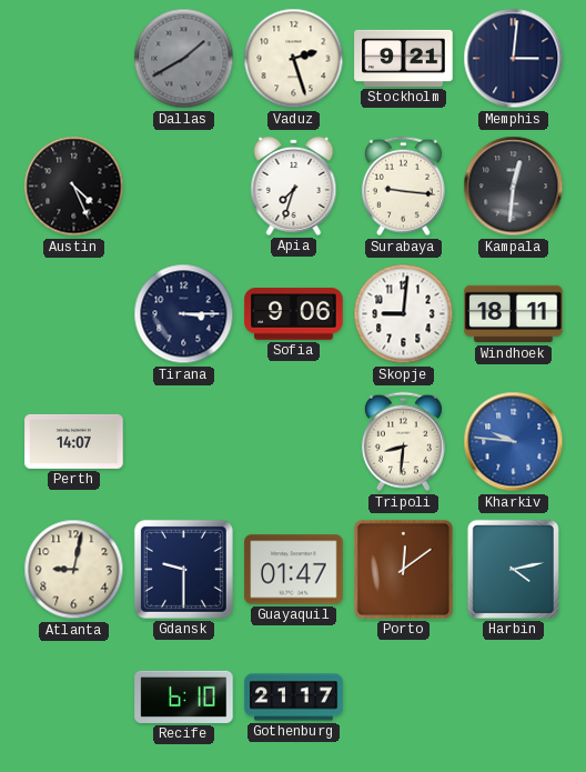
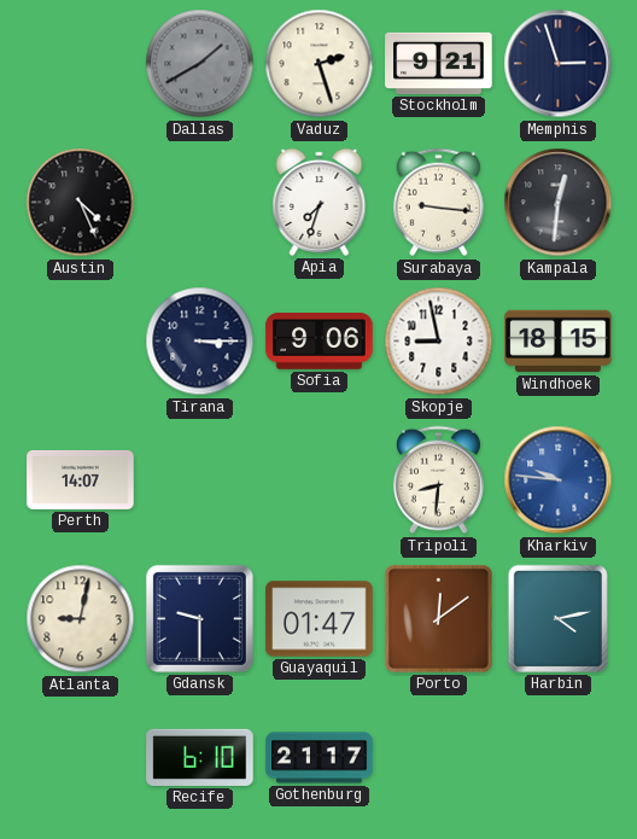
Memphis: 3:01 -> 2:57 (559, 64)
Skopje: 9:01 -> 8:58 (439, 342)
Windhoek: 18:11 -> 18:15 (559, 342)
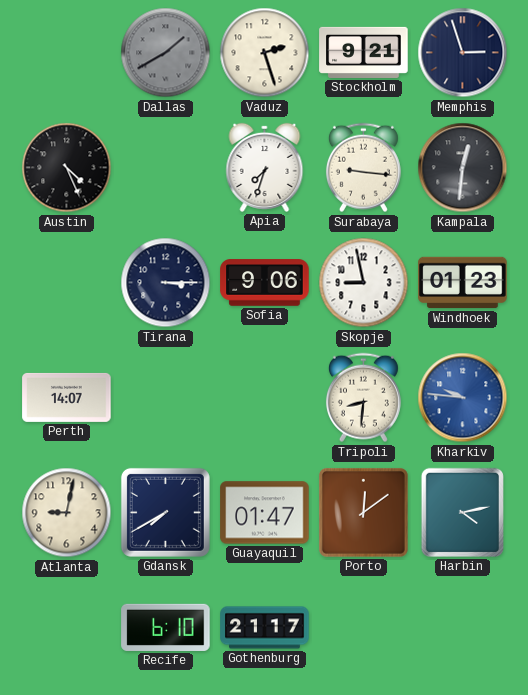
Windhoek: 18:15 -> 01:23 (463, 283)
Gdansk: 9:30 -> 7:40 (165, 512)
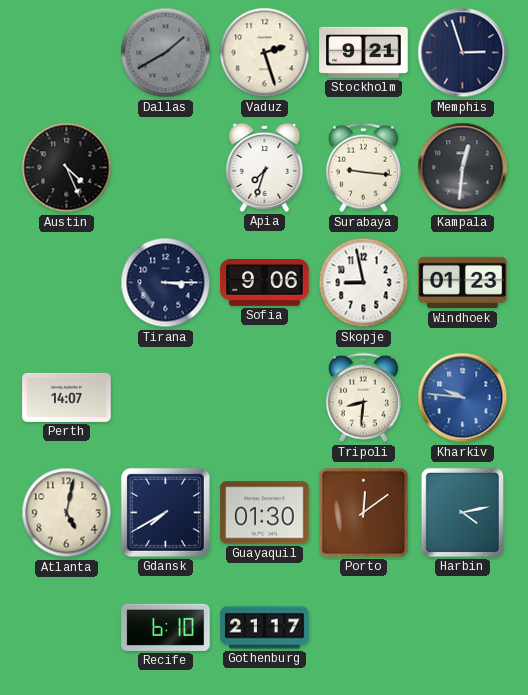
Atlanta: 9:02 -> 5:02 (67, 513)
Guayaquil: 01:47 -> 01:30 (265, 513)
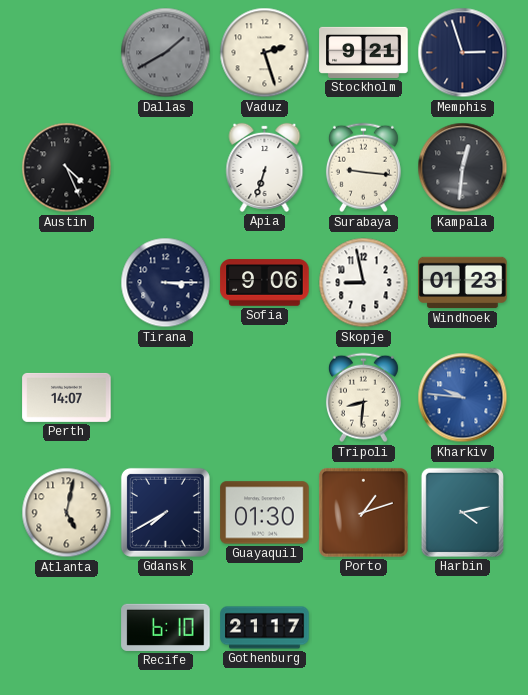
Apia: 7:33 -> 6:33 (265, 167)
Porto: 12:09 -> 1:12 (363, 512)
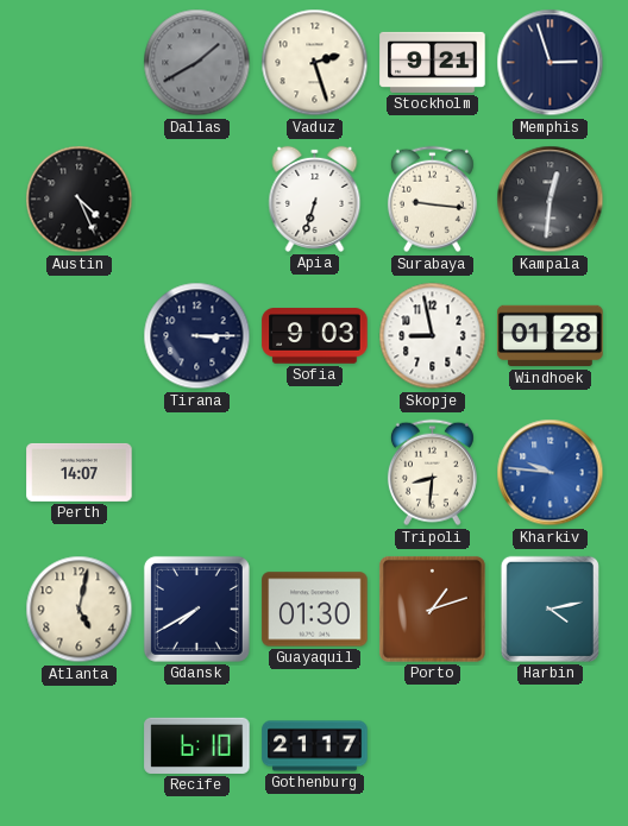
Sofia: 9:06 -> 9:03 (315, 336)
Windhoek: 01:23 -> 01:28 (551, 336)
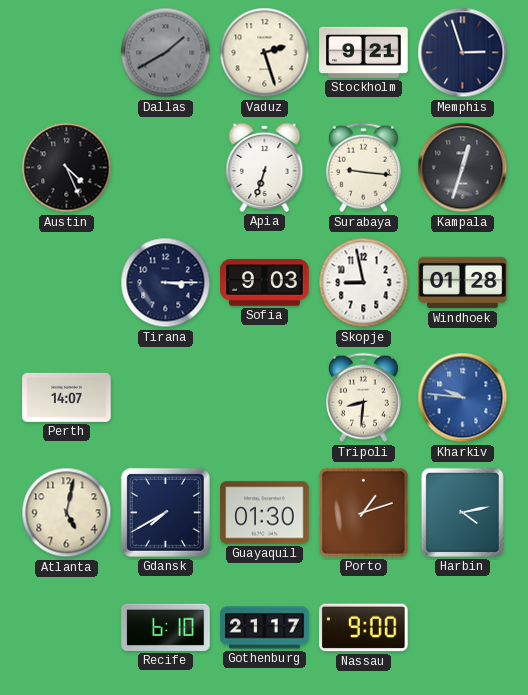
Kampala: 12:31 -> 12:33 (463, 168)
Nassau: none -> 9:00 (364, 628)
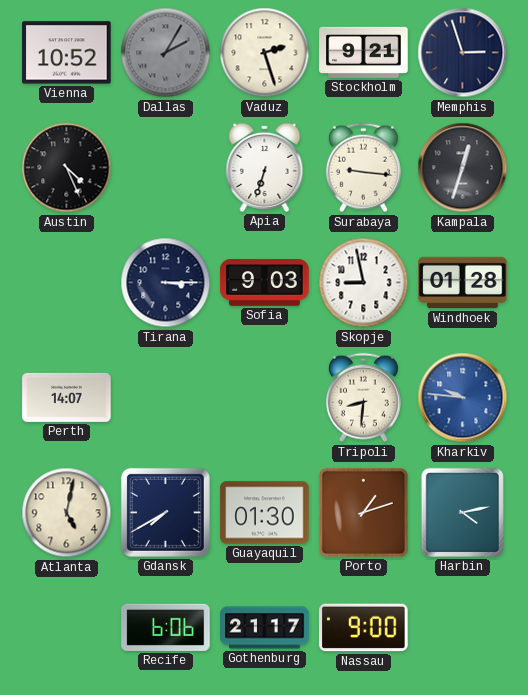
Vienna: none -> 10:52 (67, 53)
Dallas: 1:40 -> 2:05 (166, 53)
Recife: 6:10 -> 6:06 (166, 627)
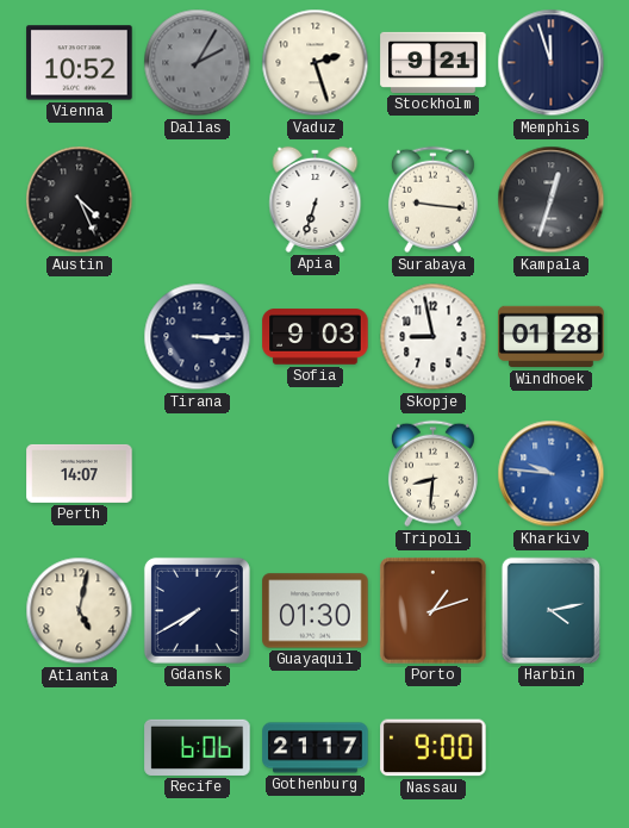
Memphis: 2:57 -> 11:57 (552, 63)
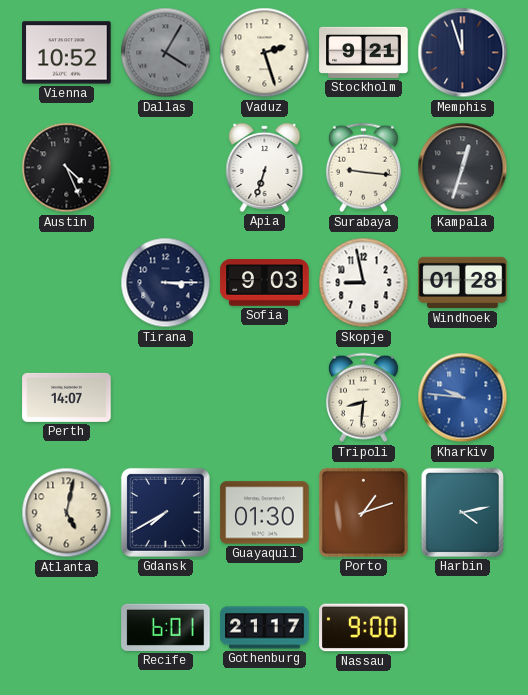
Dallas: 2:05 -> 4:05 (166, 53)
Recife: 6:06 -> 6:01 (166, 627)
